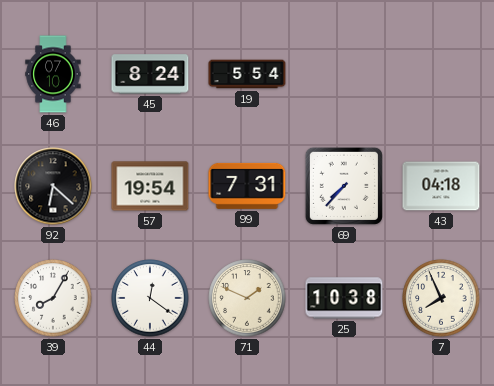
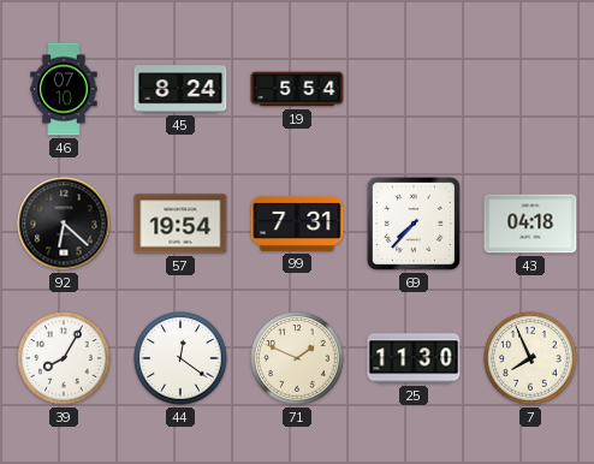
25: 10:38 -> 11:30 (414, 358)
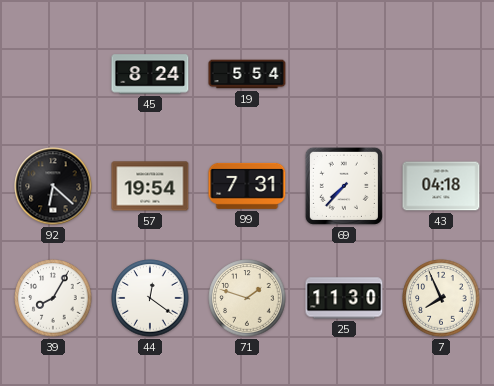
46: 07:10 -> none (64, 89)
71: 1:49 -> 1:48 (247, 298)
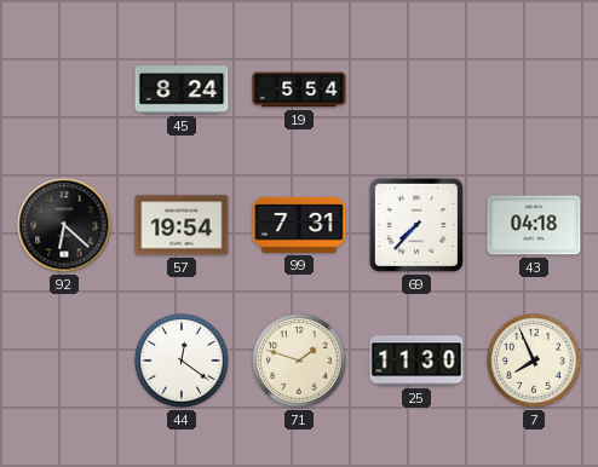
39: 8:05 -> none (53, 298)
